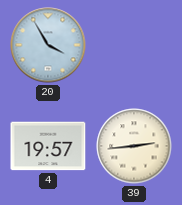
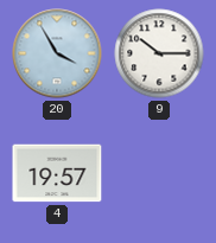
9: none -> 10:15 (159, 53)
39: 2:44 -> none (134, 146)
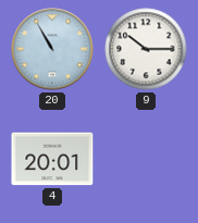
20: 3:55 -> 10:55 (52, 49)
4: 19:57 -> 20:01 (52, 159)
